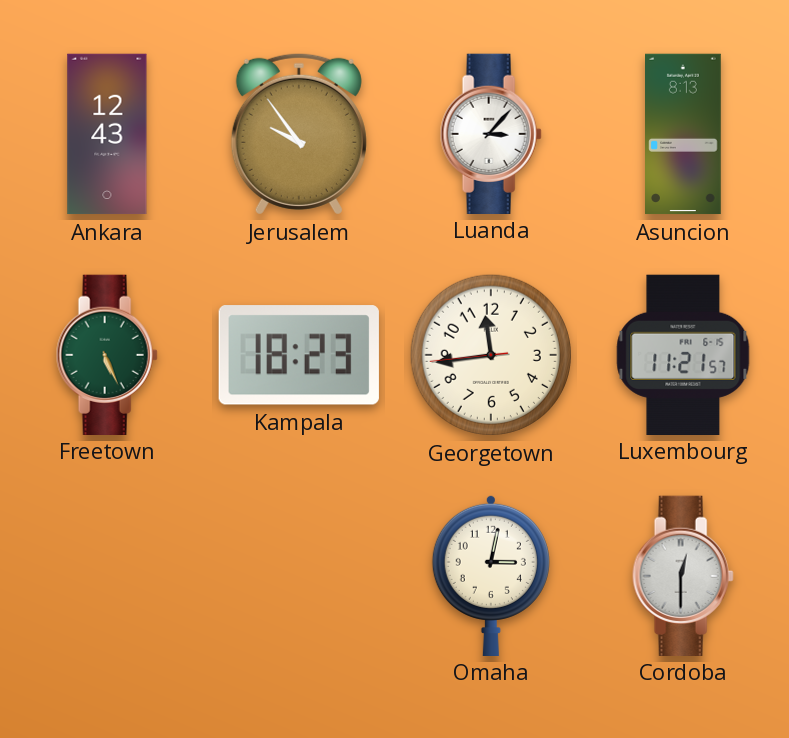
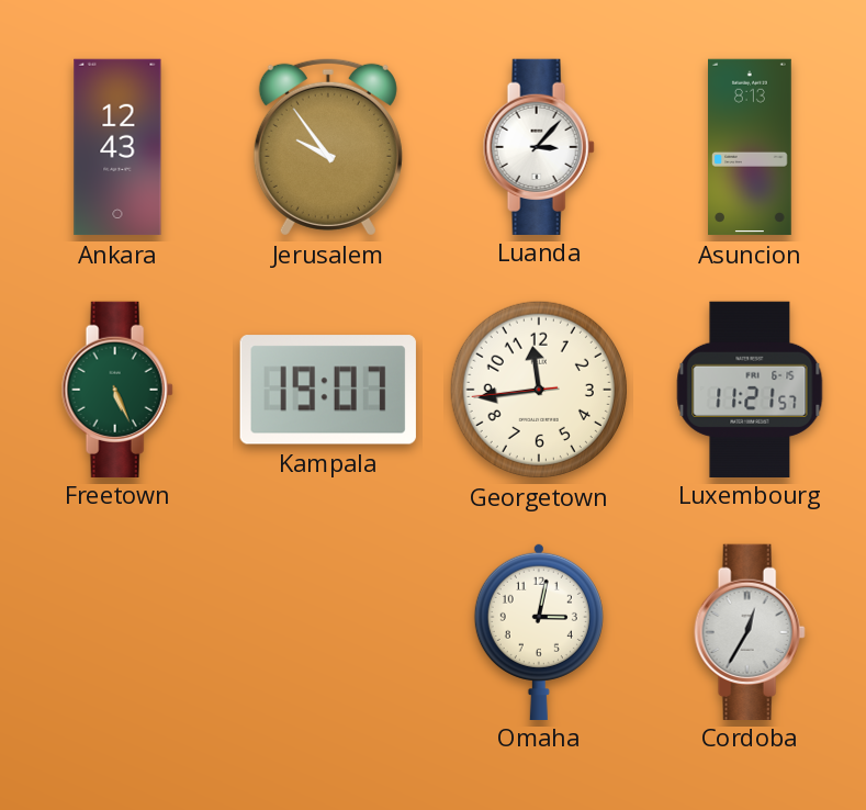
Kampala: 18:23 -> 19:07 (328, 390)
Cordoba: 12:30 -> 12:35 (750, 631)
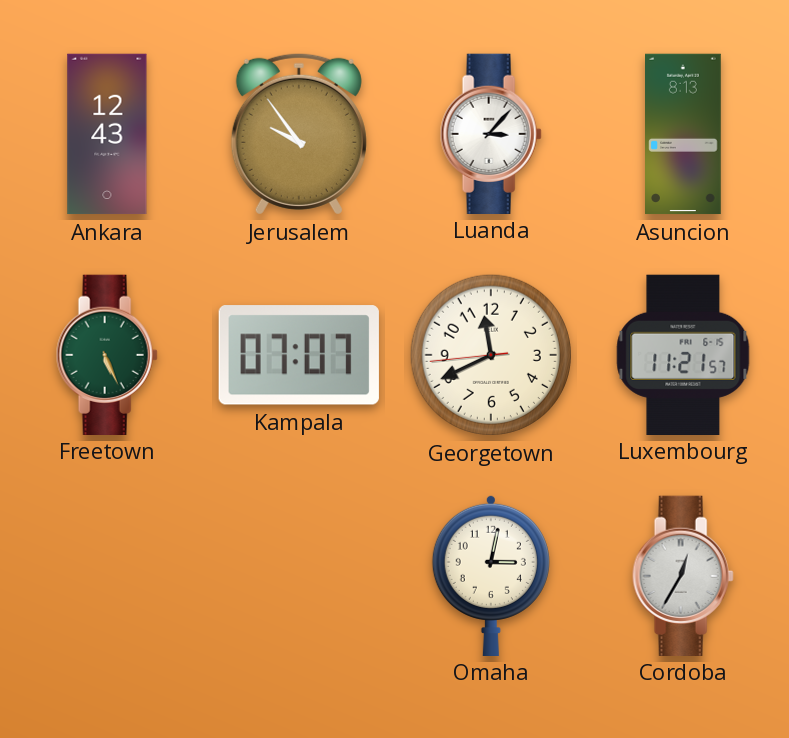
Kampala: 19:07 -> 07:07 (299, 355)
Georgetown: 11:43 -> 11:40 (491, 355)
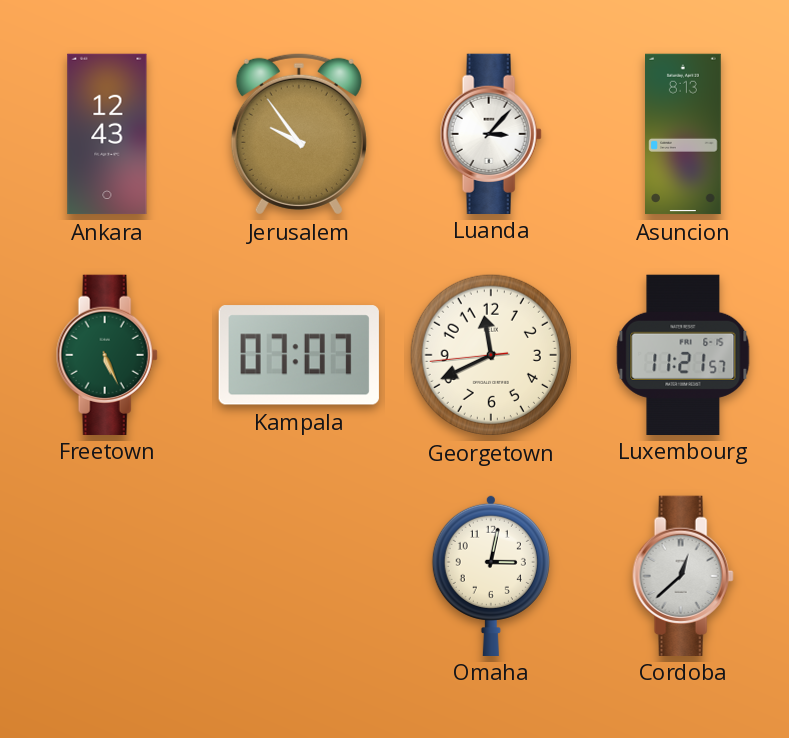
Cordoba: 12:35 -> 12:38 (683, 575)
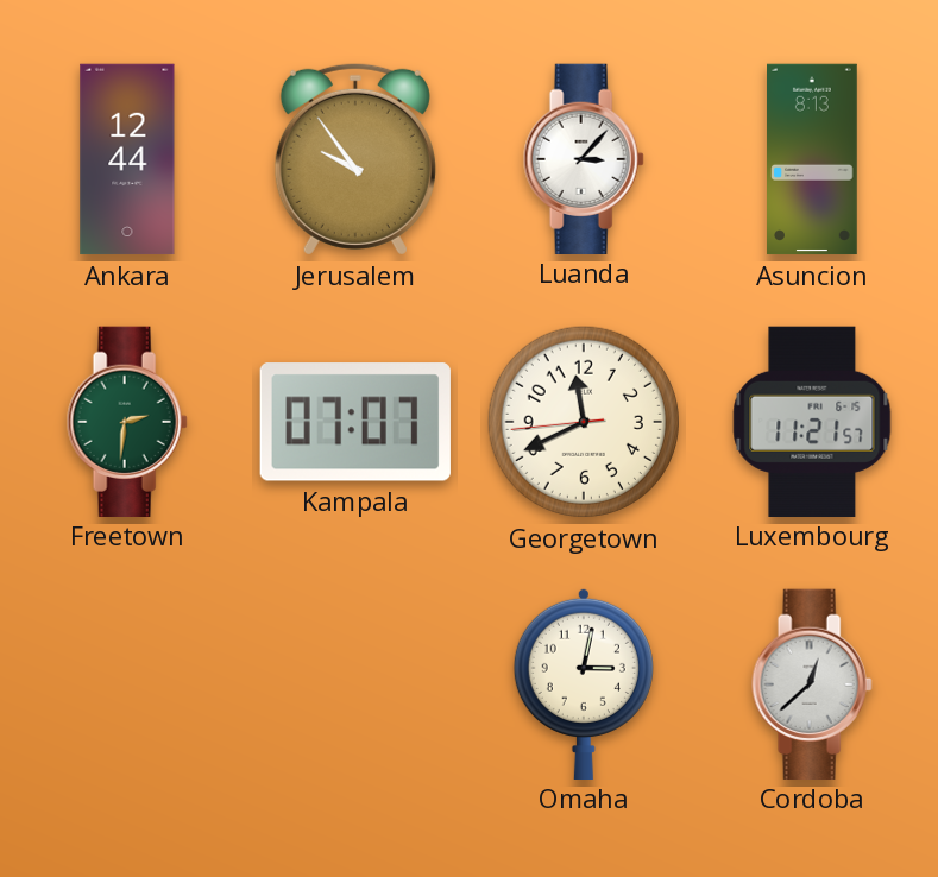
Ankara: 12:43 -> 12:44 (127, 159)
Freetown: 5:26 -> 2:31 (127, 421)
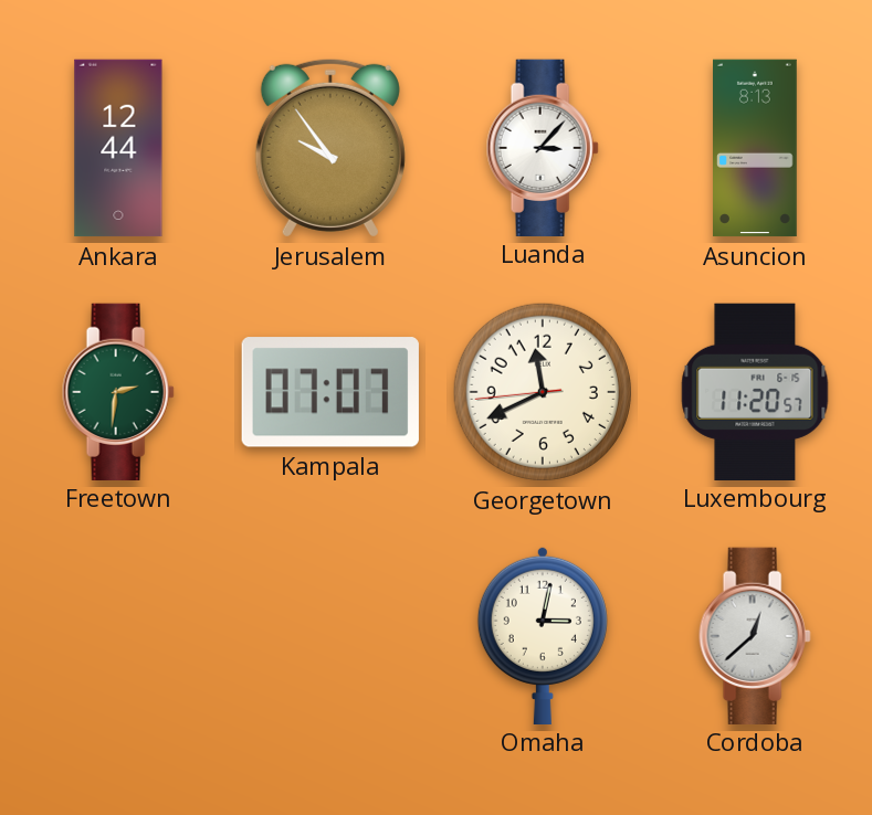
Luxembourg: 11:21 -> 11:20 (755, 391)
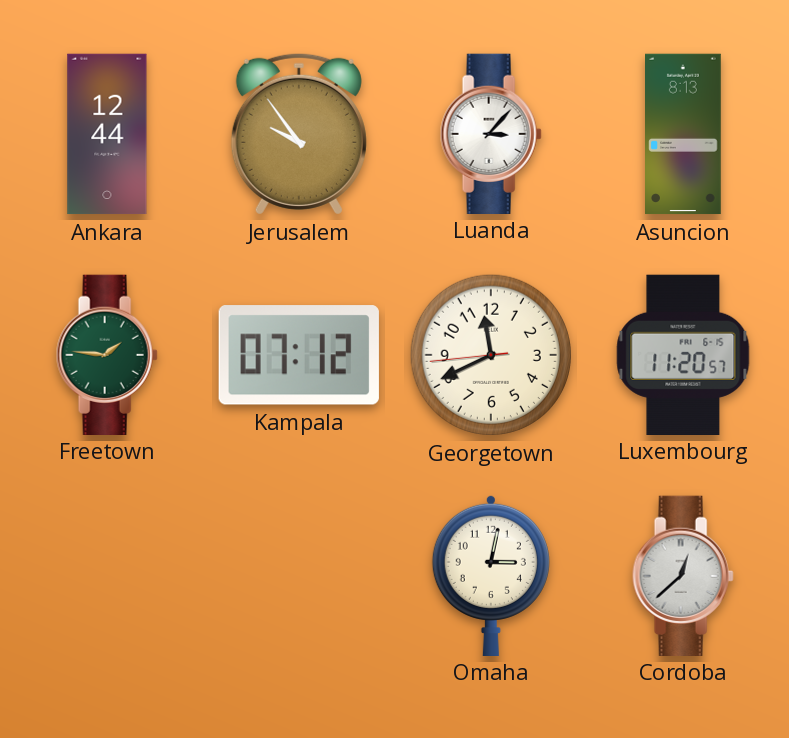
Freetown: 2:31 -> 1:46 (107, 354)
Kampala: 07:07 -> 07:12 (299, 355)
